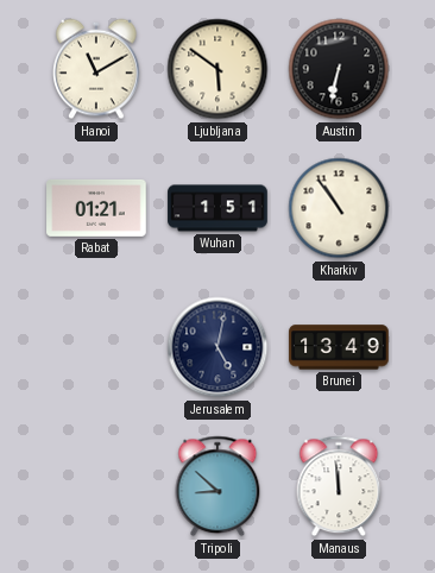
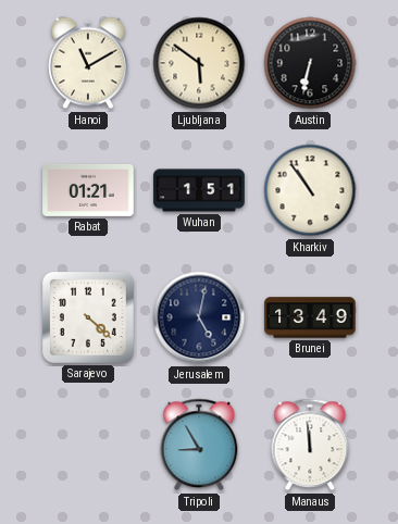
Sarajevo: none -> 4:22 (88, 317)
Tripoli: 8:52 -> 8:55 (199, 445)
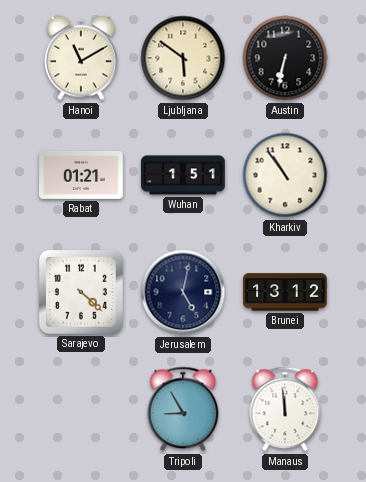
Brunei: 13:49 -> 13:12 (285, 292)
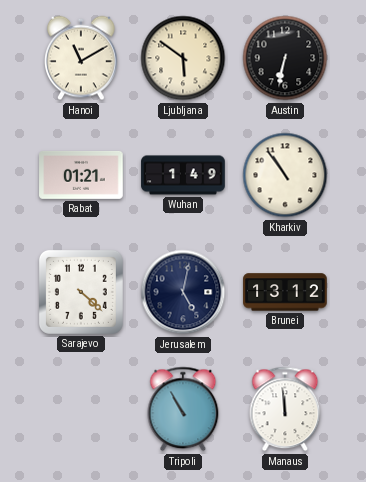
Wuhan: 1:51 -> 1:49 (183, 175)
Tripoli: 8:55 -> 10:55 (183, 409)
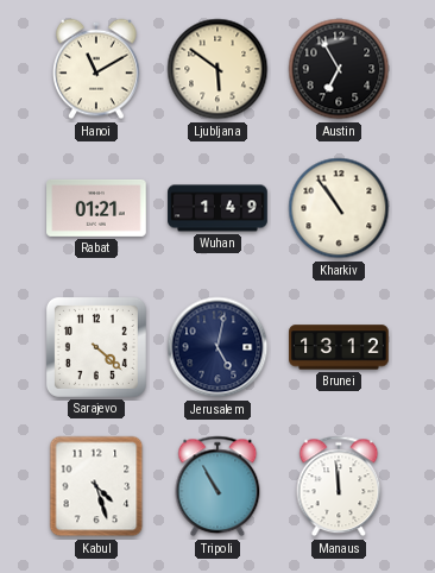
Austin: 6:32 -> 6:55 (339, 69)
Kabul: none -> 4:27 (96, 486)
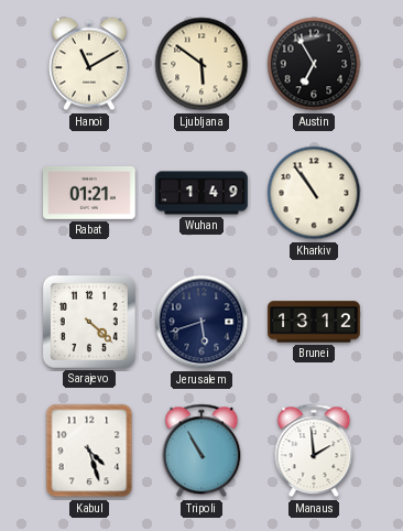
Jerusalem: 5:02 -> 5:42 (201, 322)
Manaus: 11:59 -> 1:59 (314, 451)
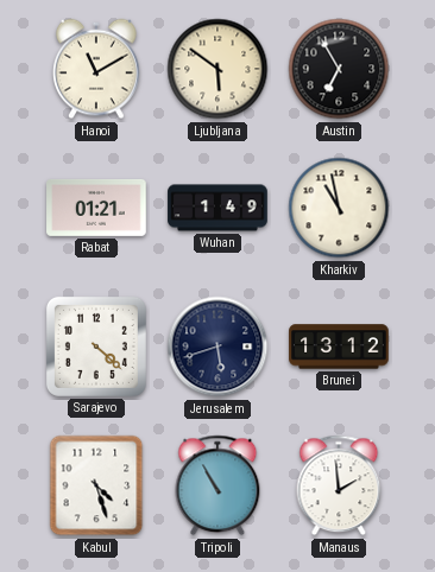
Kharkiv: 10:54 -> 10:58 (339, 208)
